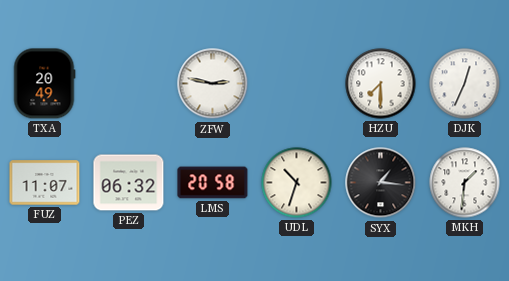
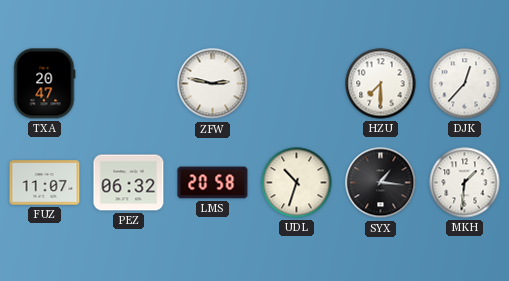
TXA: 20:49 -> 20:47 (44, 84)
DJK: 12:34 -> 12:37 (465, 84)
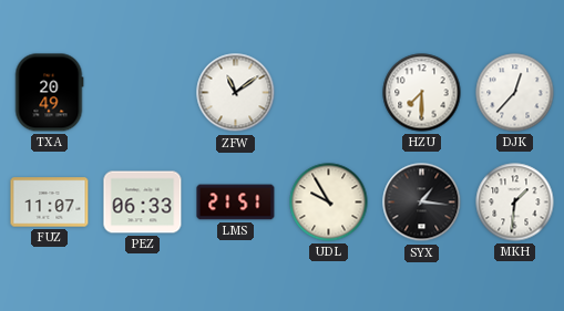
TXA: 20:47 -> 20:49 (49, 93)
ZFW: 2:47 -> 11:09 (236, 93)
PEZ: 06:32 -> 06:33 (143, 203)
LMS: 20:58 -> 21:51 (236, 203)
UDL: 10:33 -> 9:55 (329, 203)
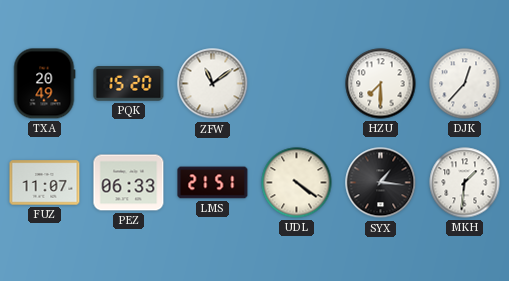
PQK: none -> 15:20 (129, 84)
UDL: 9:55 -> 4:21 (297, 183)
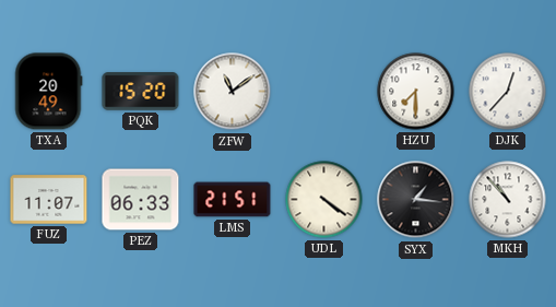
MKH: 1:31 -> 10:53 (508, 200)
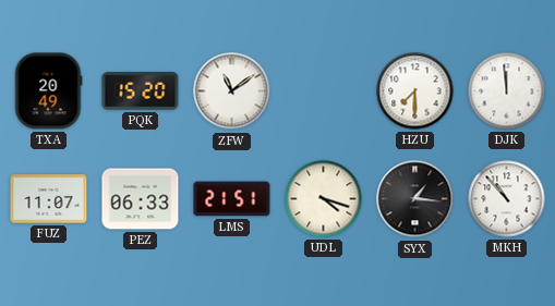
DJK: 12:37 -> 11:59 (507, 91)
UDL: 4:21 -> 4:18 (324, 199)
